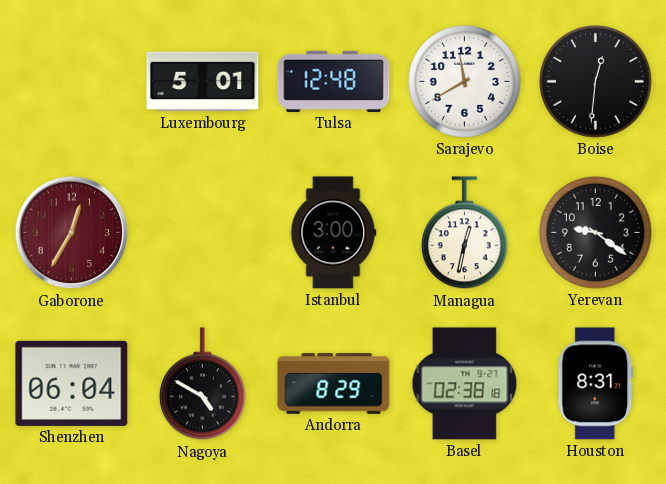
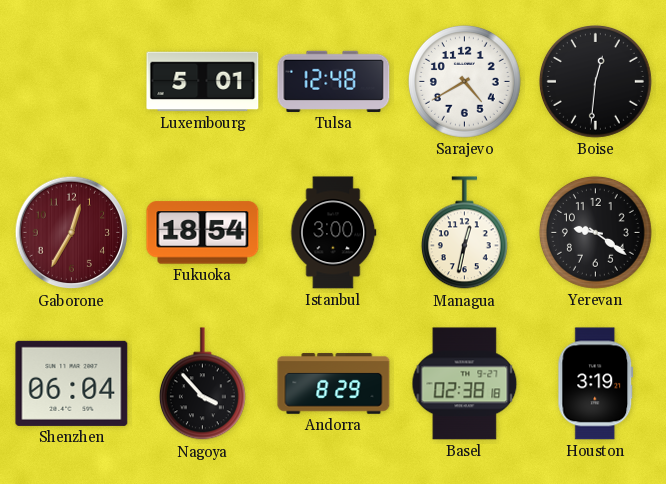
Sarajevo: 11:40 -> 4:40 (464, 81)
Fukuoka: none -> 18:54 (203, 233)
Nagoya: 4:50 -> 3:53 (202, 384)
Houston: 8:31 -> 3:19 (596, 384)
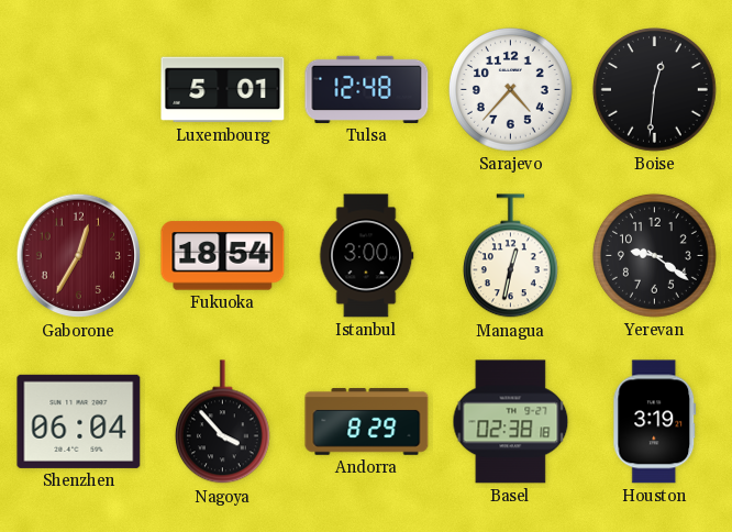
Sarajevo: 4:40 -> 4:37 (510, 89)
